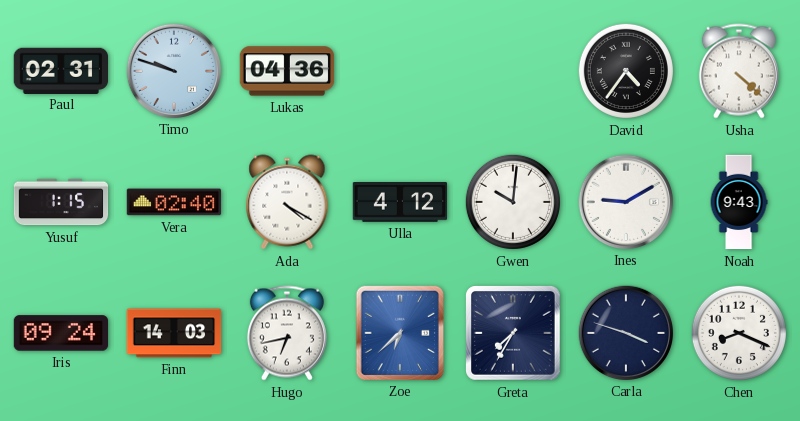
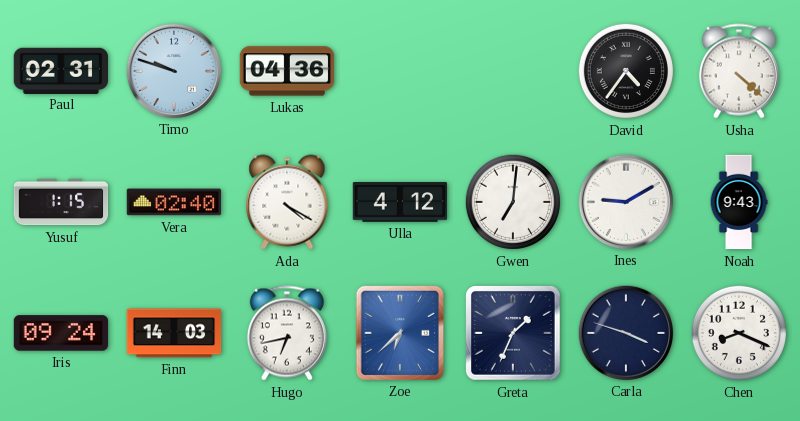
Gwen: 10:01 -> 7:01 (513, 202)
Greta: 7:35 -> 1:34 (514, 334)
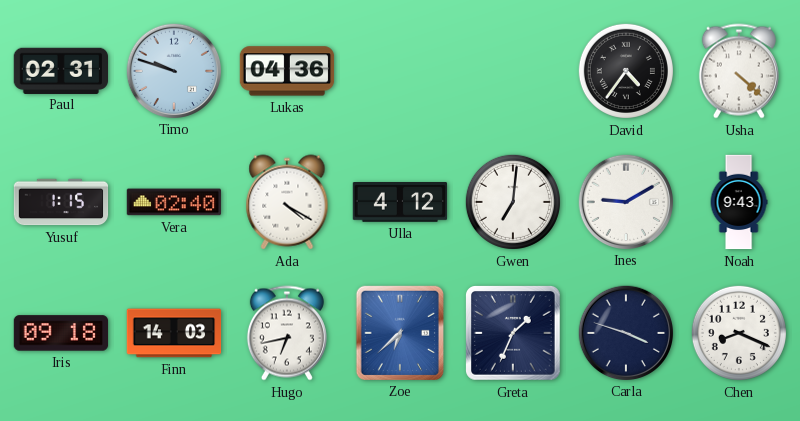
Iris: 09:24 -> 09:18 (61, 333)
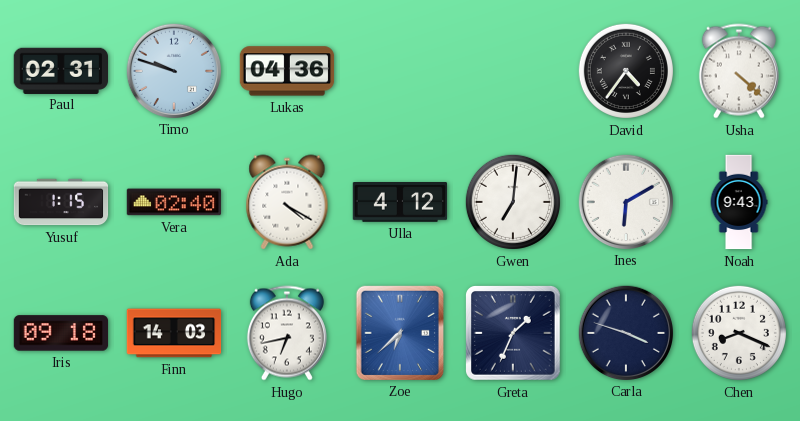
Ines: 9:10 -> 6:10 (625, 201)
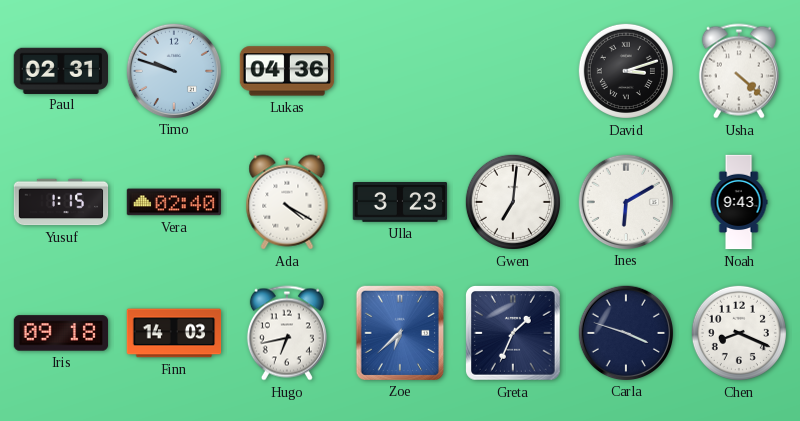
David: 4:36 -> 3:12 (626, 71)
Ulla: 4:12 -> 3:23 (400, 203)
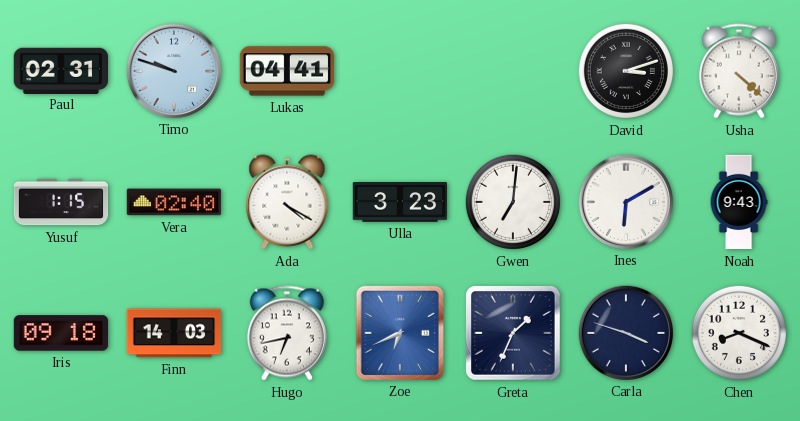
Lukas: 04:36 -> 04:41 (287, 71)
Zoe: 6:38 -> 6:41 (399, 332)
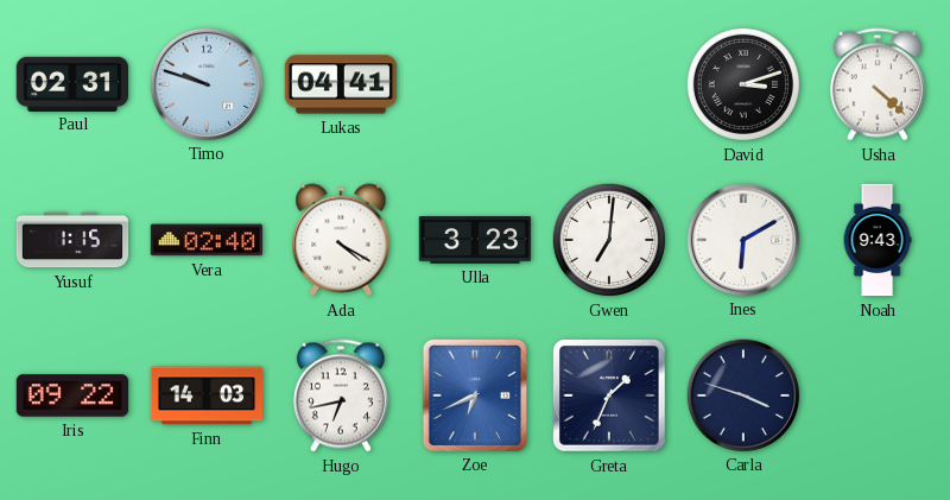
Iris: 09:18 -> 09:22 (72, 395)
Chen: 8:19 -> none (739, 333)
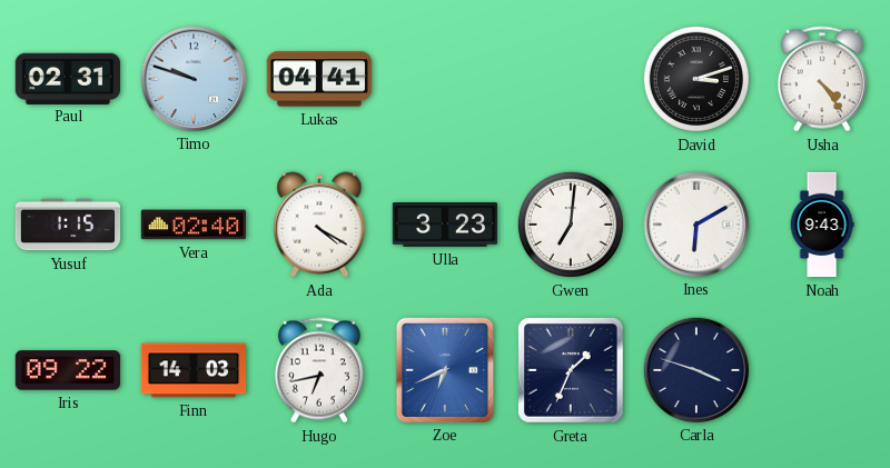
Usha: 4:22 -> 4:24 (822, 79)
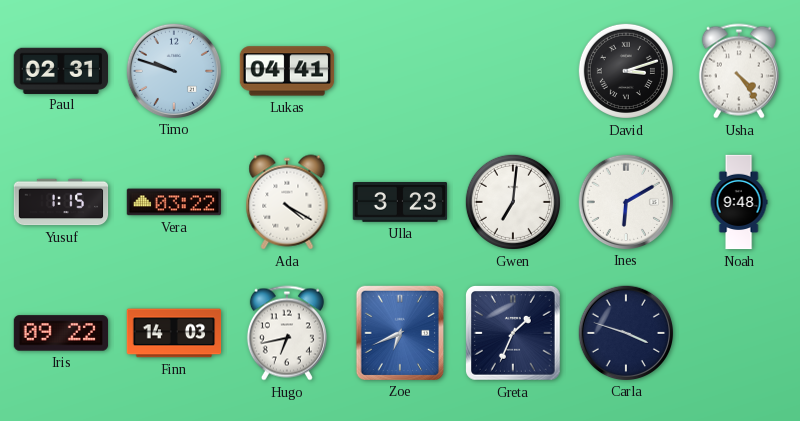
Vera: 02:40 -> 03:22 (174, 202)
Noah: 9:43 -> 9:48 (739, 202)
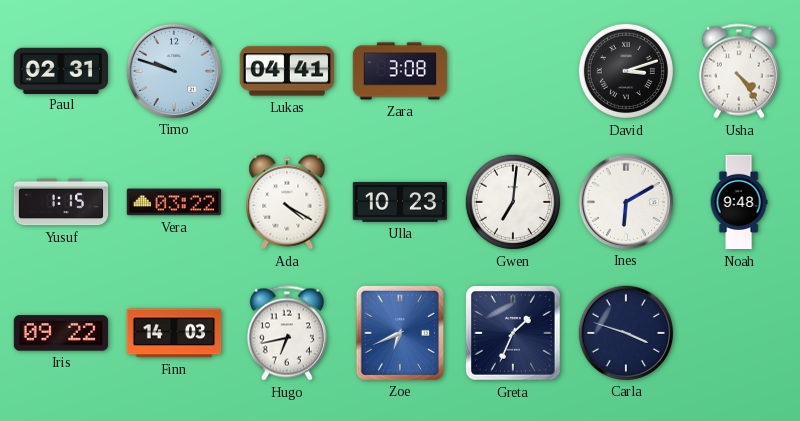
Zara: none -> 3:08 (400, 71)
Ulla: 3:23 -> 10:23 (400, 203)
